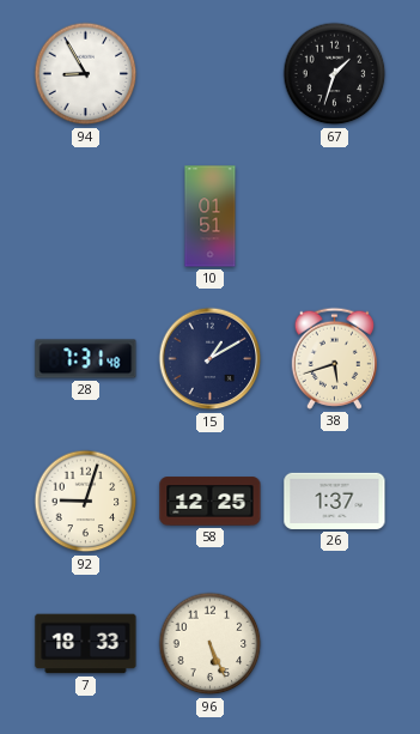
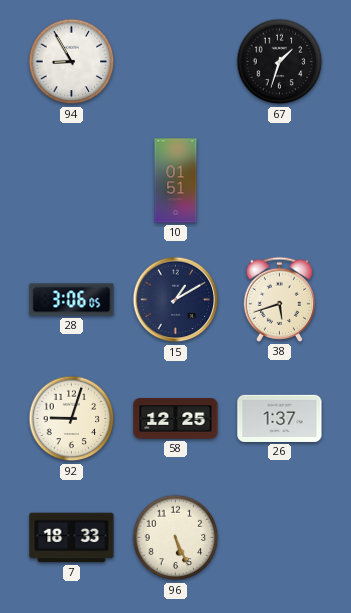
28: 7:31 -> 3:06 (72, 300)
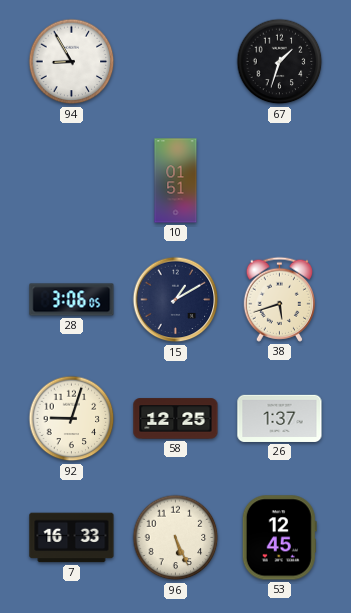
7: 18:33 -> 16:33 (72, 538)
53: none -> 12:45 (279, 538)
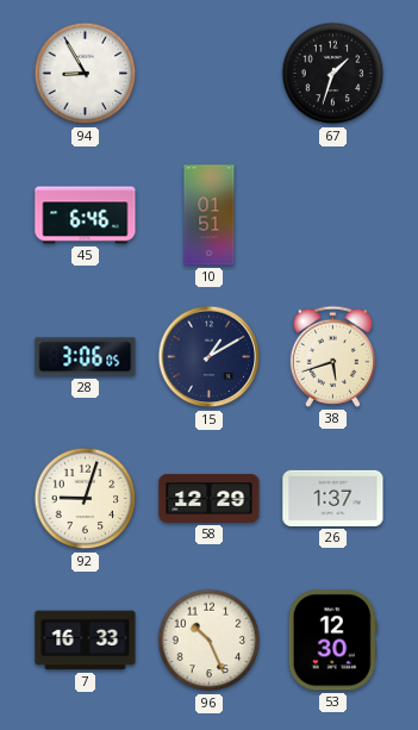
45: none -> 6:46 (86, 216)
58: 12:25 -> 12:29 (210, 499)
96: 5:26 -> 10:26 (210, 641)
53: 12:45 -> 12:30 (332, 641)
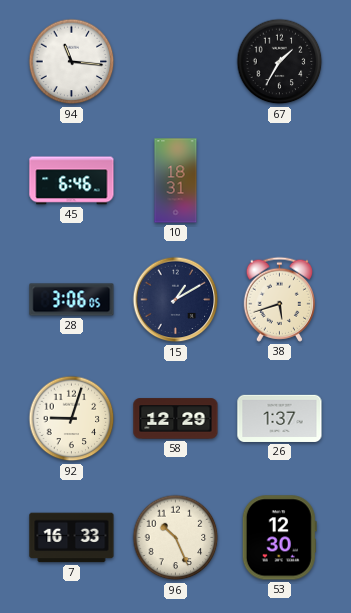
94: 8:55 -> 11:16 (72, 62)
67: 1:33 -> 1:35 (280, 62)
10: 01:51 -> 18:31 (176, 181)
